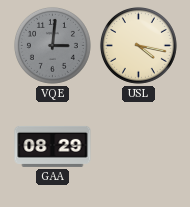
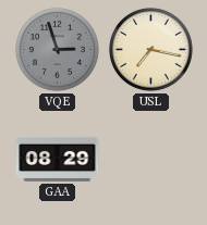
VQE: 3:01 -> 2:57 (57, 49)
USL: 4:17 -> 7:17 (150, 49)
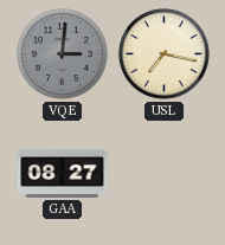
VQE: 2:57 -> 3:01 (62, 53)
GAA: 08:29 -> 08:27 (63, 173)
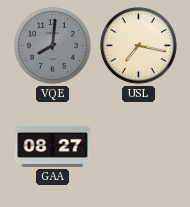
VQE: 3:01 -> 8:01 (52, 45)
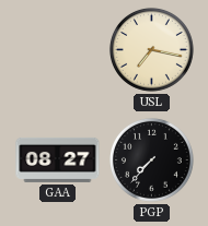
VQE: 8:01 -> none (52, 45)
PGP: none -> 7:37 (151, 159)
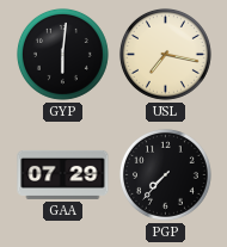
GYP: none -> 6:01 (62, 54)
GAA: 08:27 -> 07:29 (63, 174)
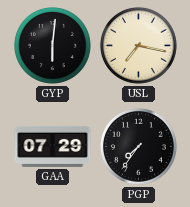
PGP: 7:37 -> 7:36 (138, 146)
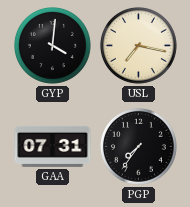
GYP: 6:01 -> 4:01 (52, 45)
GAA: 07:29 -> 07:31 (53, 146)
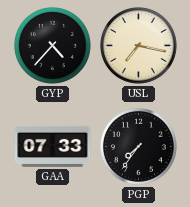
GYP: 4:01 -> 4:37 (52, 45)
GAA: 07:31 -> 07:33 (53, 146)
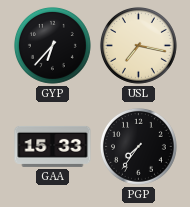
GYP: 4:37 -> 6:37 (52, 45)
GAA: 07:33 -> 15:33 (53, 146)
